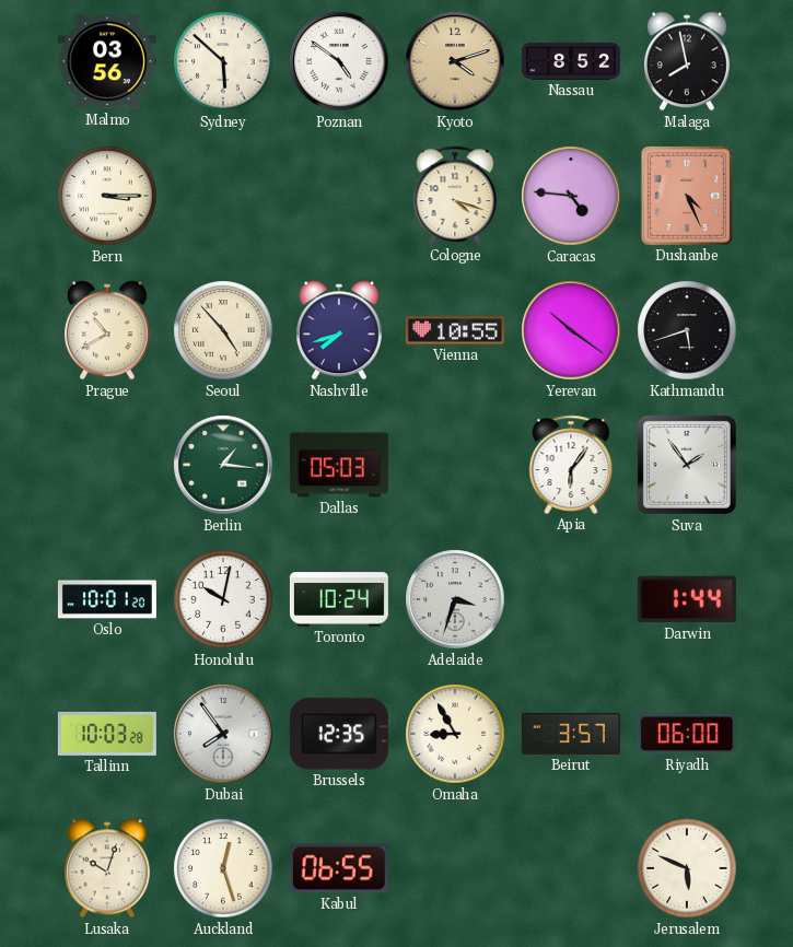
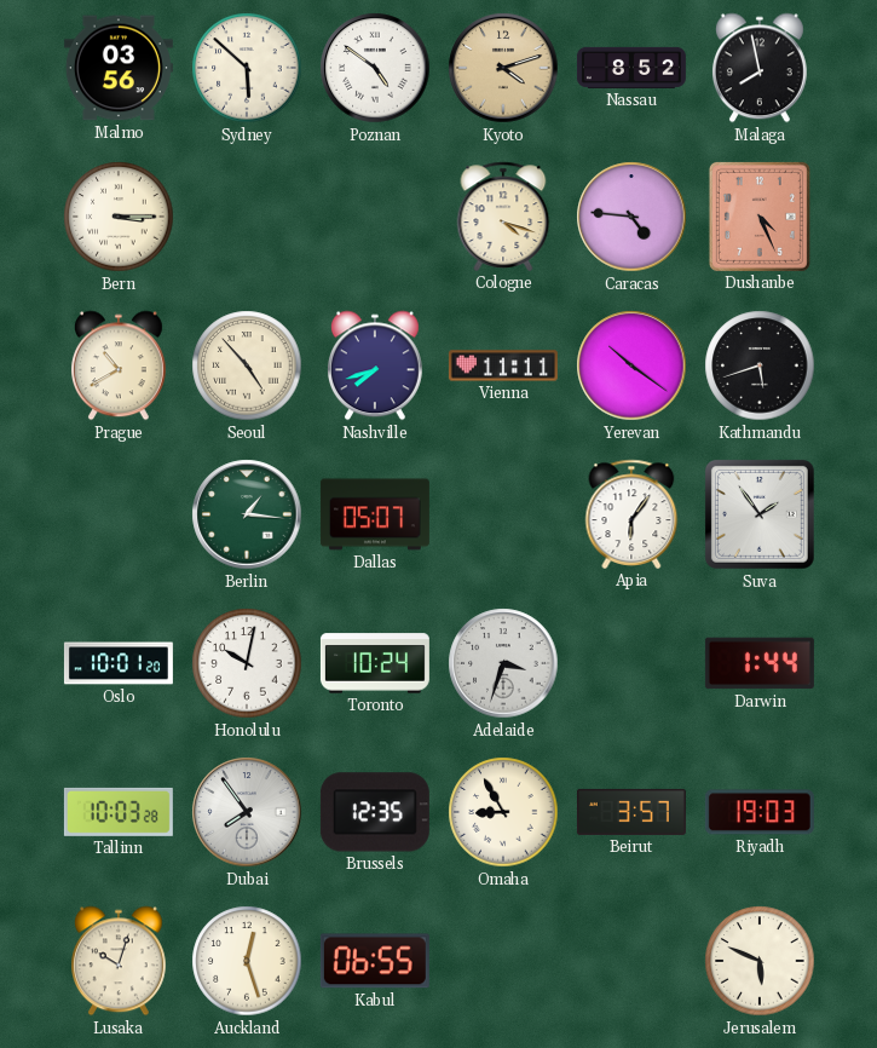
Vienna: 10:55 -> 11:11 (503, 365)
Dallas: 05:03 -> 05:07 (375, 514)
Riyadh: 06:00 -> 19:03 (760, 812)
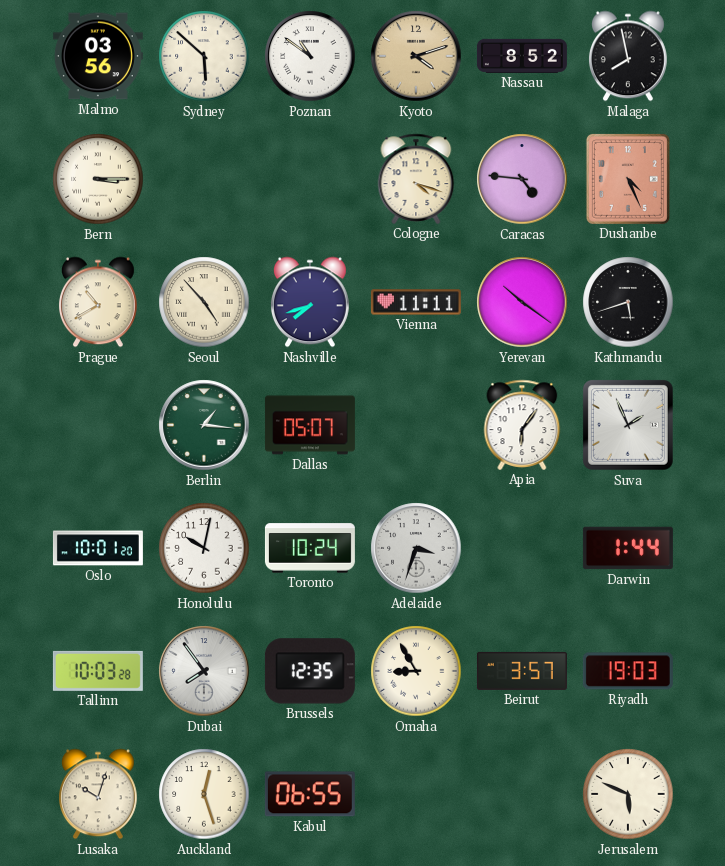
Poznan: 4:51 -> 10:51 (310, 56)
Suva: 1:54 -> 1:56 (628, 425)
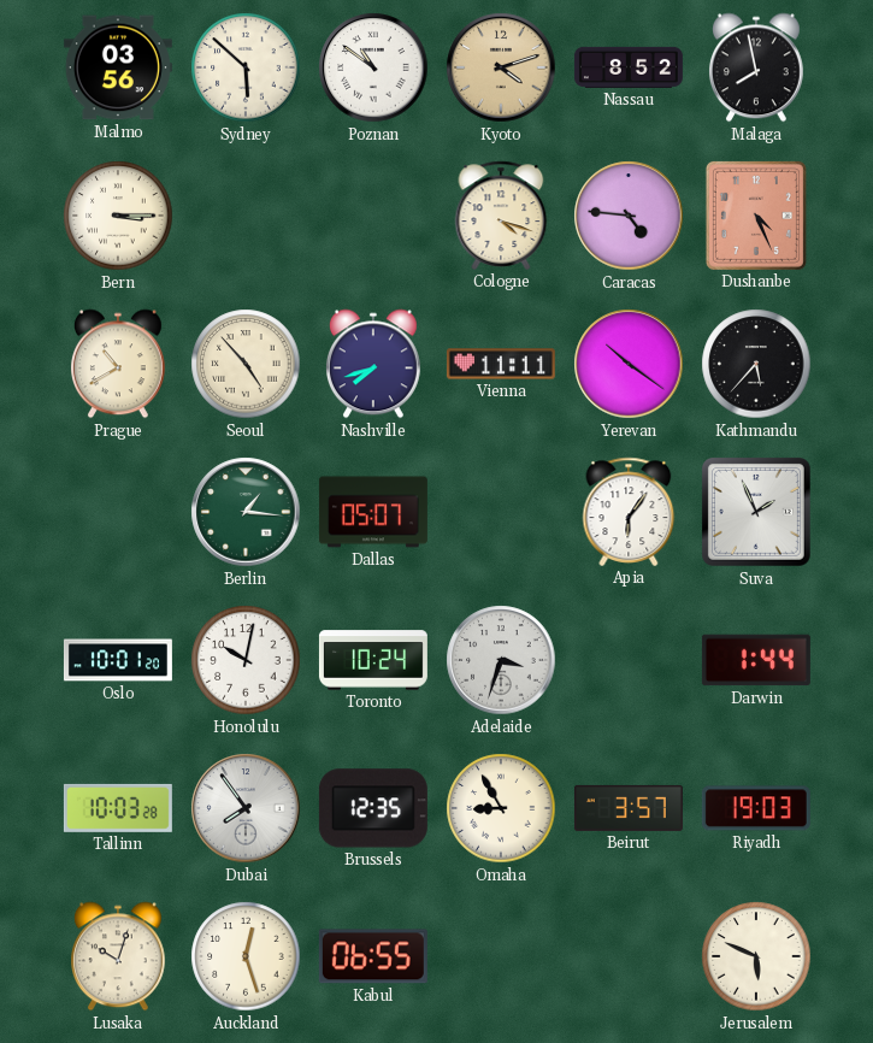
Kathmandu: 5:42 -> 5:37 (756, 364)
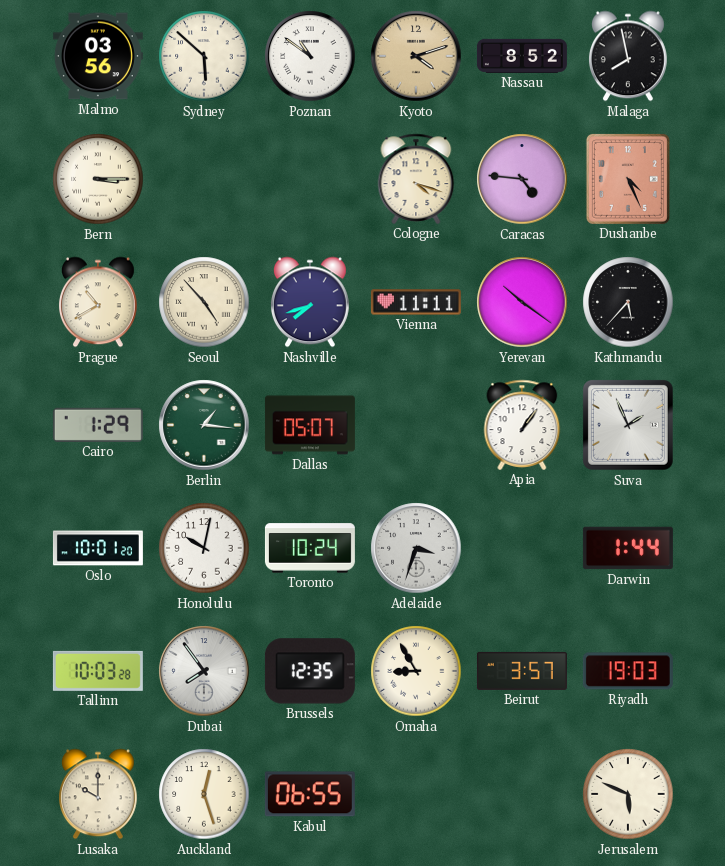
Cairo: none -> 1:29 (98, 425)
Apia: 6:06 -> 1:06 (522, 425)
Lusaka: 10:03 -> 10:00 (98, 794)
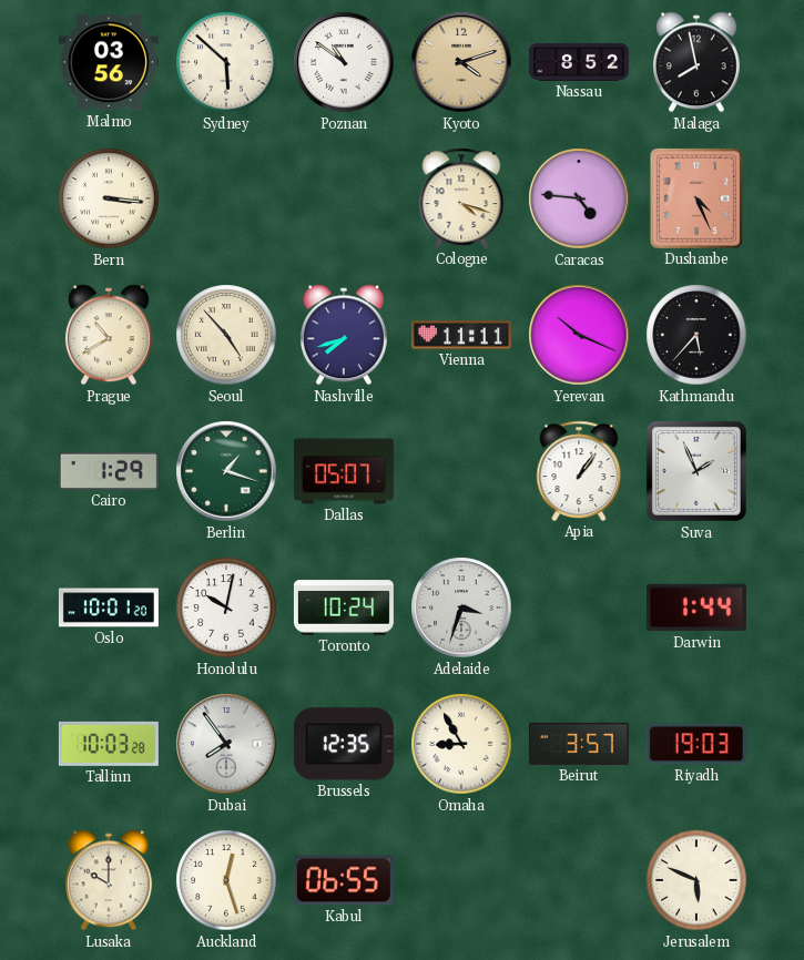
Bern: 3:15 -> 3:16 (109, 198)
Yerevan: 10:21 -> 10:19 (579, 335)
Berlin: 1:16 -> 1:18 (226, 471)
